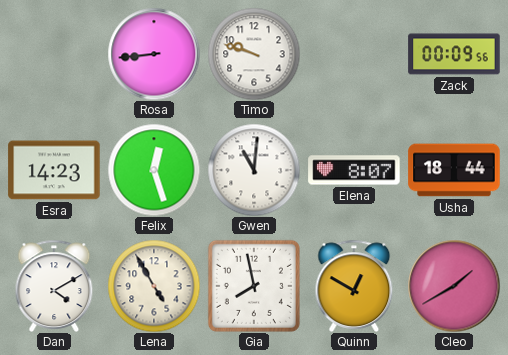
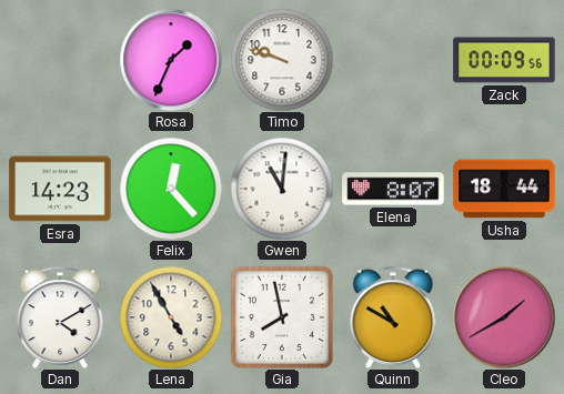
Rosa: 8:44 -> 1:34 (171, 60)
Felix: 12:27 -> 12:23 (171, 189)
Quinn: 12:50 -> 10:50 (393, 317)
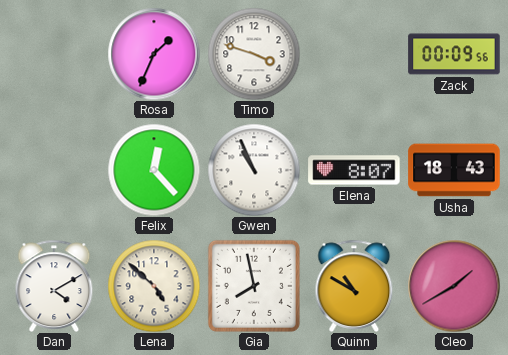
Timo: 9:48 -> 3:48 (254, 54)
Esra: 14:23 -> none (60, 189)
Gwen: 11:01 -> 10:56 (254, 170)
Usha: 18:44 -> 18:43 (454, 170)
Lena: 4:55 -> 4:52 (154, 286)
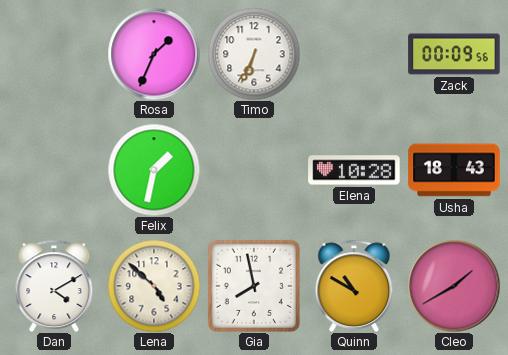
Timo: 3:48 -> 6:34 (254, 54)
Felix: 12:23 -> 1:32 (154, 170)
Gwen: 10:56 -> none (254, 170)
Elena: 8:07 -> 10:28 (354, 170)
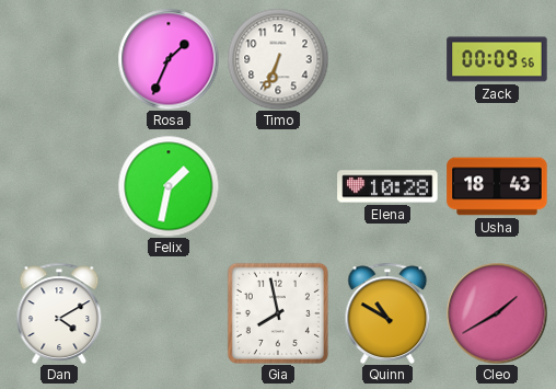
Lena: 4:52 -> none (154, 286)
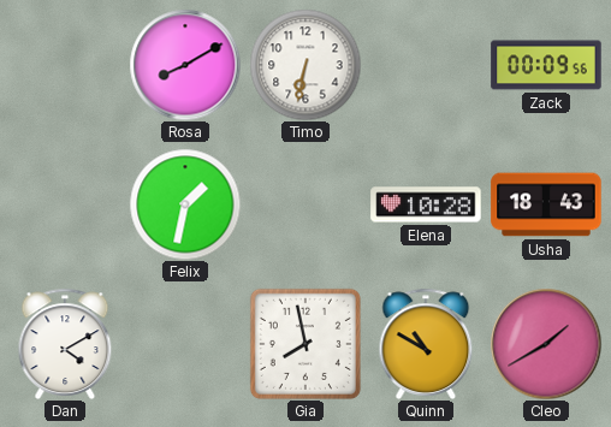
Rosa: 1:34 -> 8:10 (185, 65)
Timo: 6:34 -> 6:32 (305, 65)
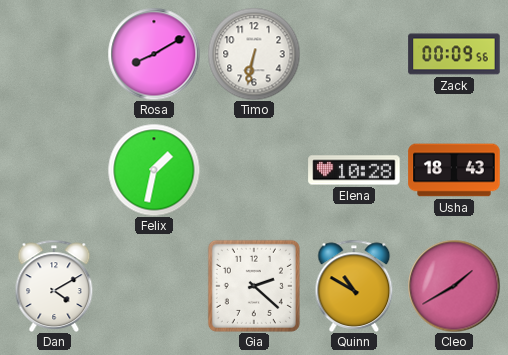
Gia: 7:58 -> 2:22 (254, 286)
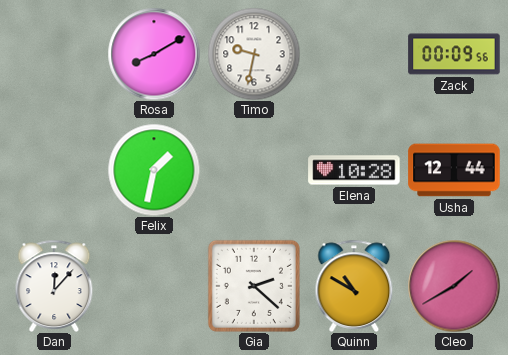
Timo: 6:32 -> 9:32 (254, 54)
Usha: 18:43 -> 12:44 (454, 170)
Dan: 4:10 -> 12:07 (54, 286)
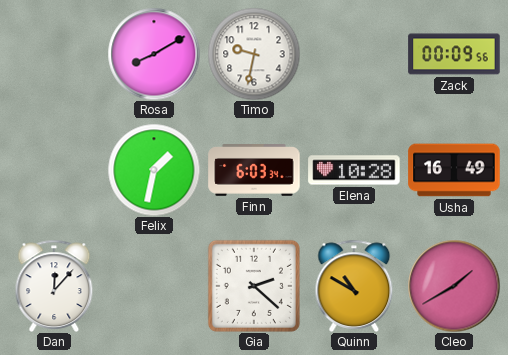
Finn: none -> 6:03 (254, 171)
Usha: 12:44 -> 16:49 (454, 170)
